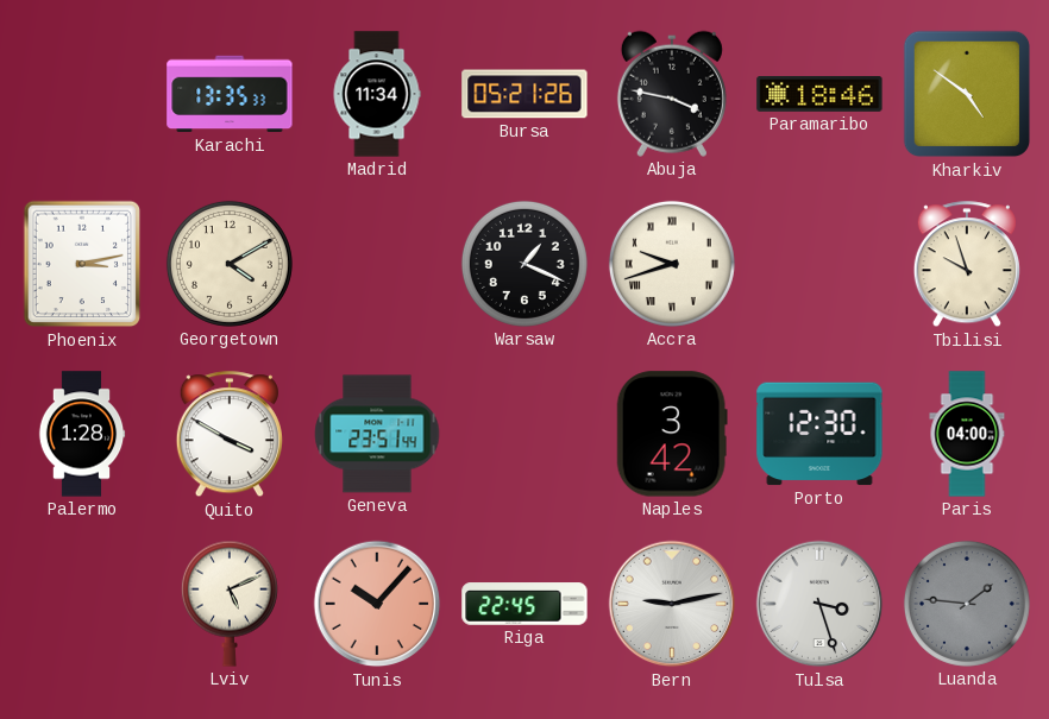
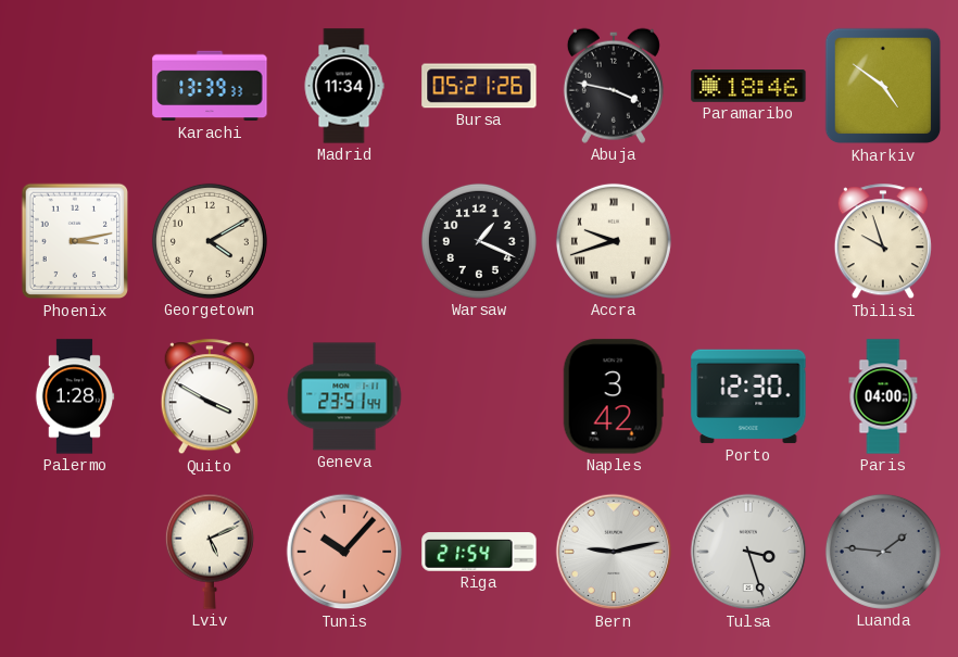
Karachi: 13:35 -> 13:39 (210, 86)
Riga: 22:45 -> 21:54 (479, 552)
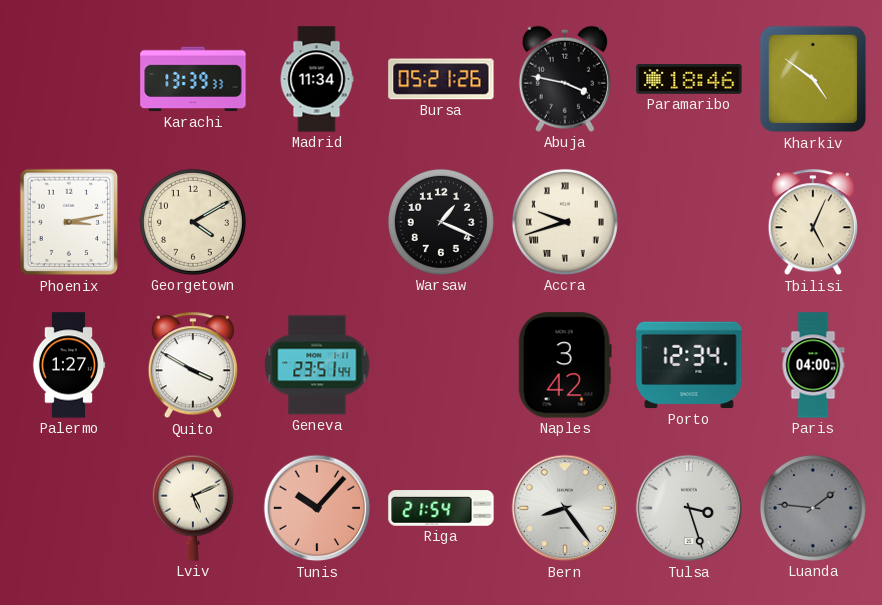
Tbilisi: 9:57 -> 5:04 (813, 223)
Palermo: 1:28 -> 1:27 (69, 365)
Porto: 12:30 -> 12:34 (689, 365)
Bern: 9:13 -> 8:24 (565, 508)
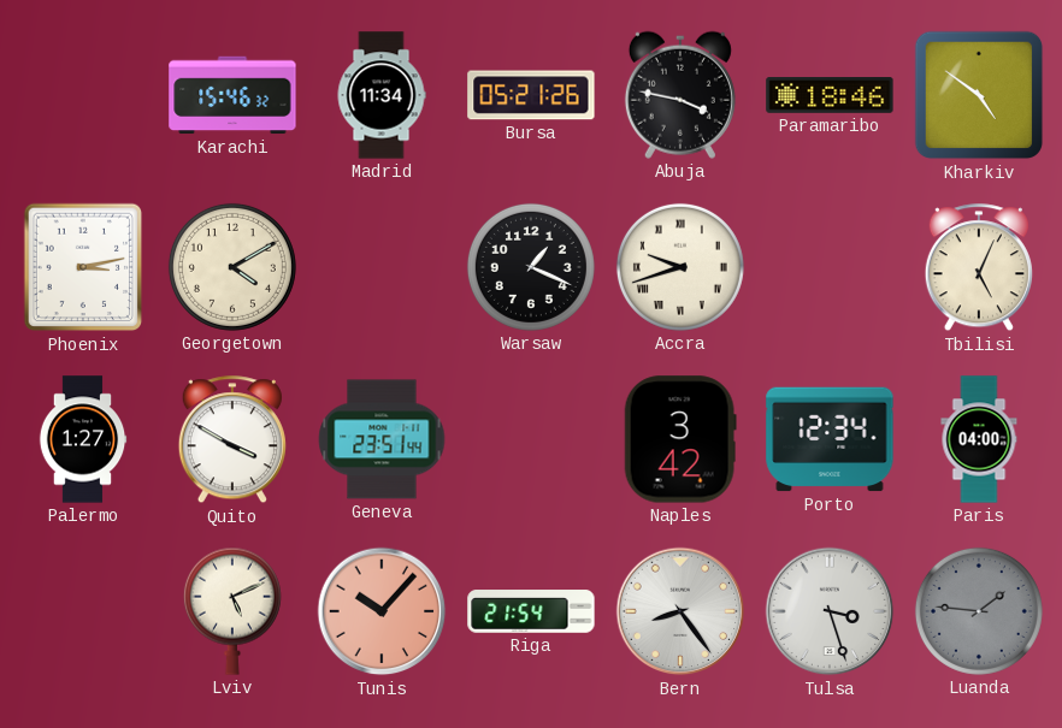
Karachi: 13:39 -> 15:46 (232, 95)
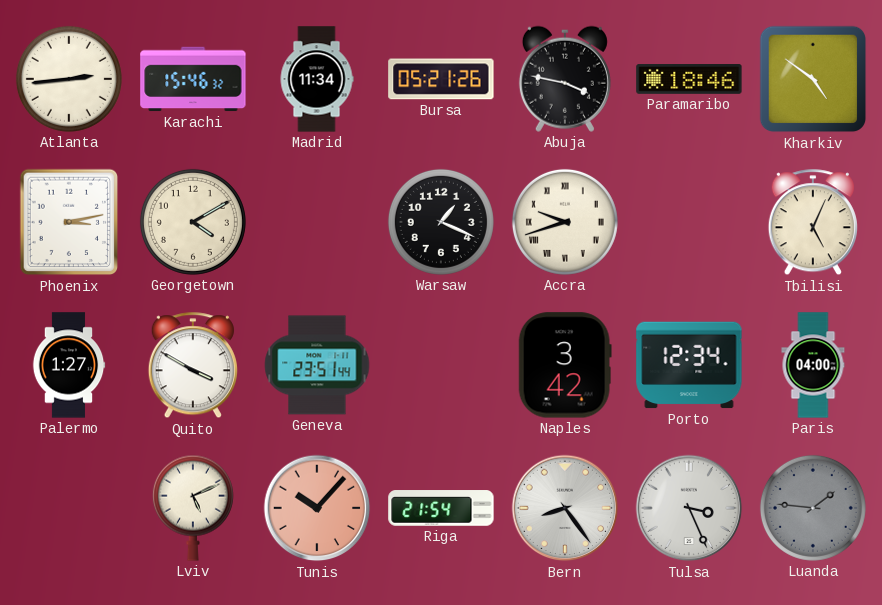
Atlanta: none -> 2:44 (69, 79)
Tulsa: 3:27 -> 3:26 (689, 508)
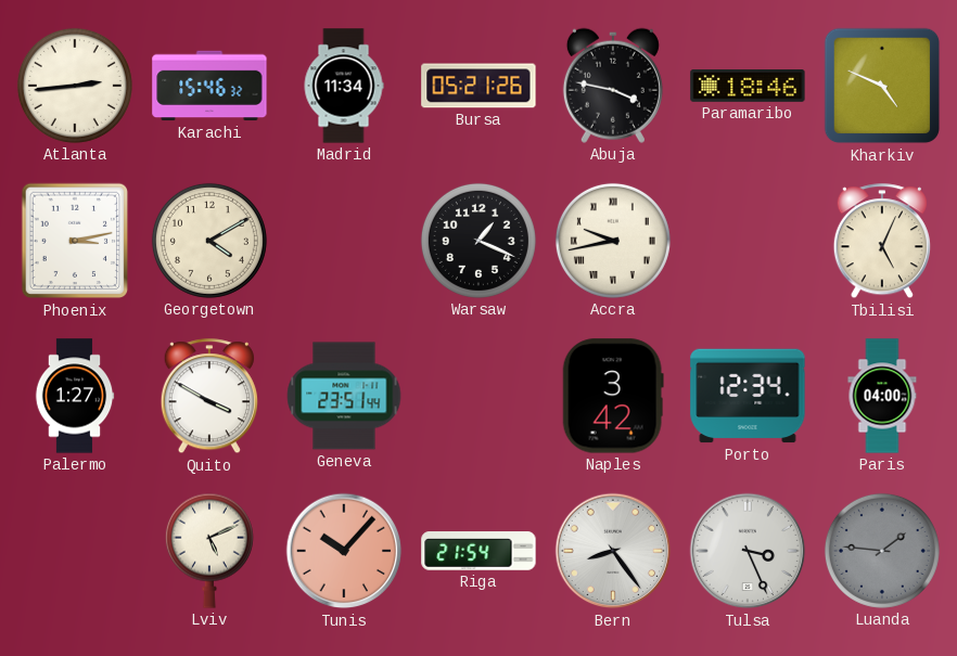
Kharkiv: 4:51 -> 4:49 (882, 86)
Accra: 9:42 -> 9:43 (613, 241)
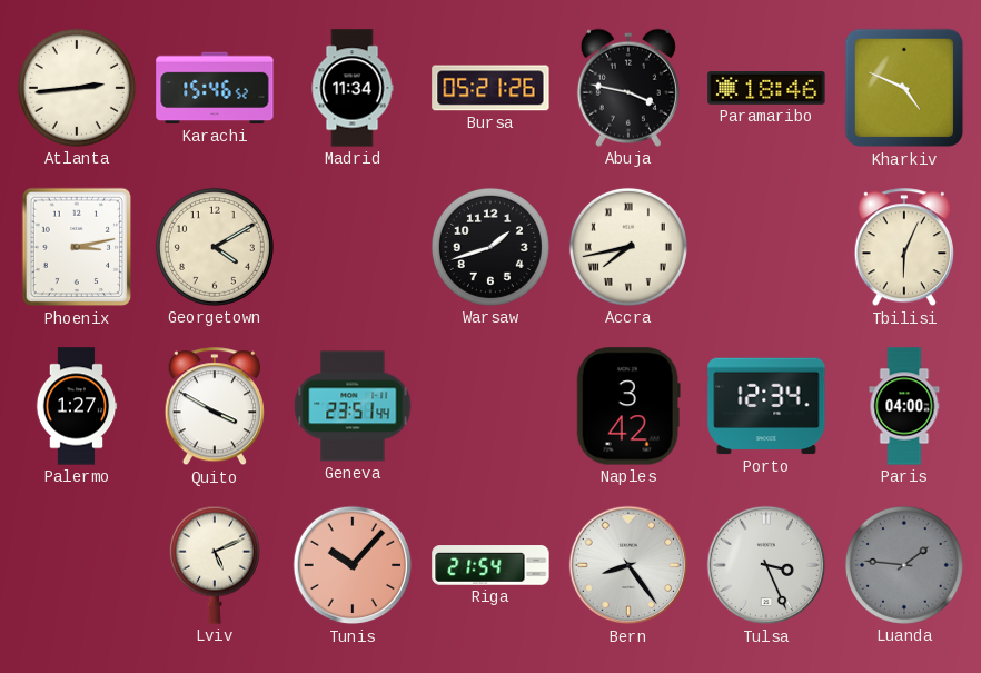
Karachi: 15:46:32 -> 15:46:52 (215, 88)
Warsaw: 1:19 -> 1:42 (490, 247)
Accra: 9:43 -> 7:43 (628, 247)
Tbilisi: 5:04 -> 6:04 (904, 248)
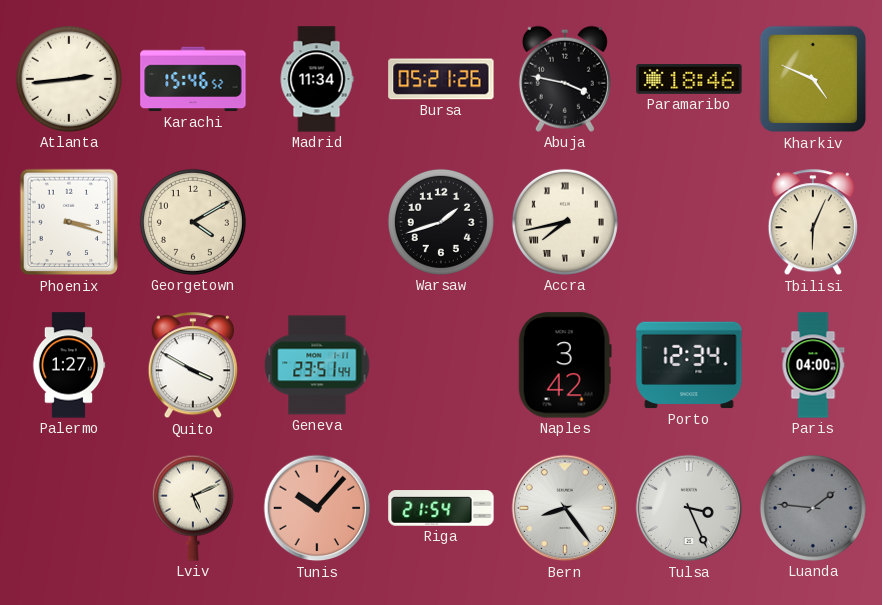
Phoenix: 3:13 -> 3:18 (69, 222)
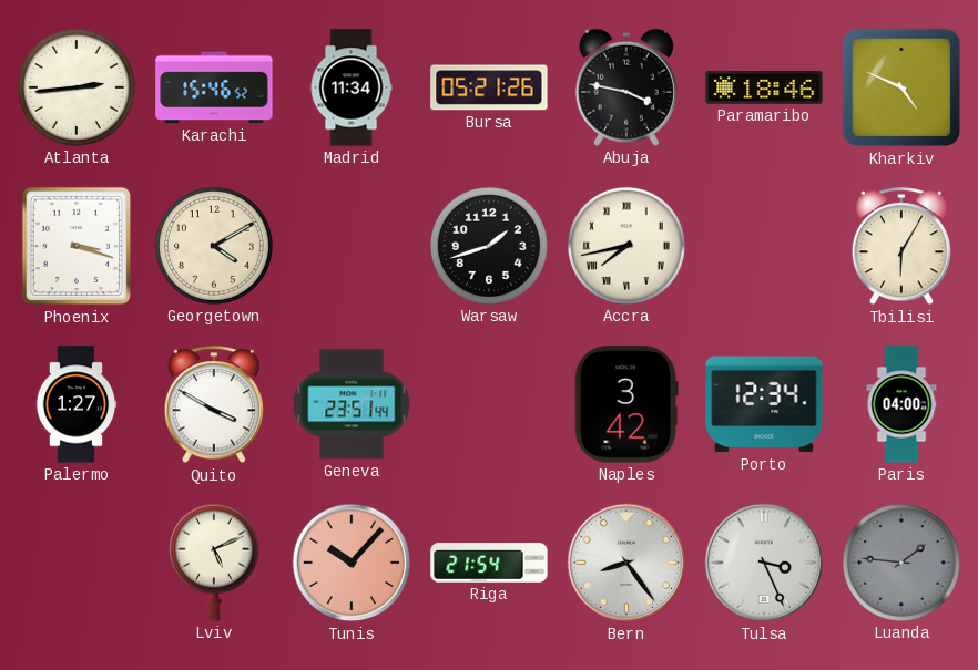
Tbilisi: 6:04 -> 6:05 (901, 247)
